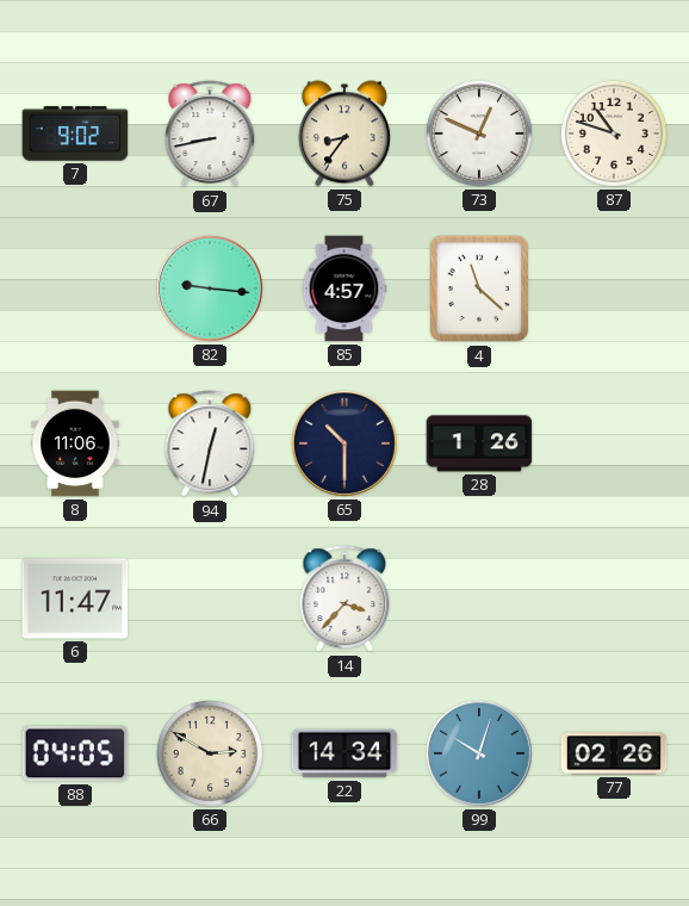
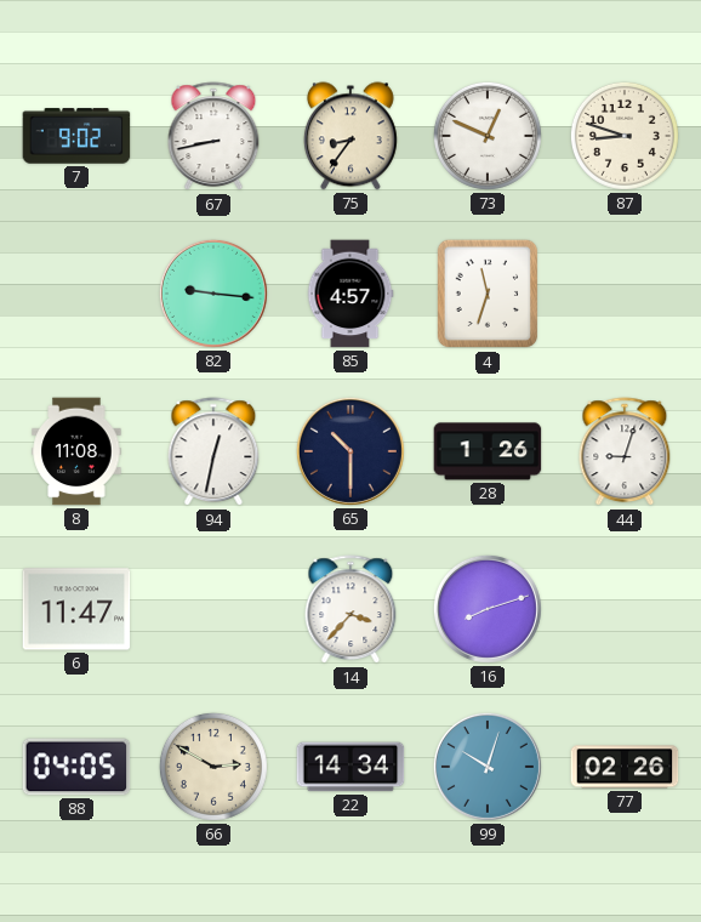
87: 10:48 -> 8:48 (625, 136)
4: 11:22 -> 11:33 (488, 294)
8: 11:06 -> 11:08 (76, 451)
44: none -> 9:03 (625, 453)
16: none -> 8:12 (488, 609)
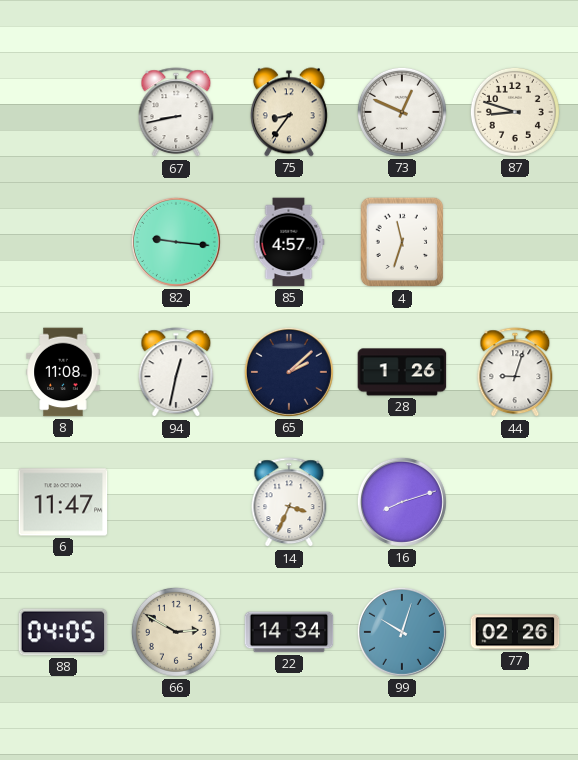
7: 9:02 -> none (76, 136)
65: 10:30 -> 2:08 (289, 372)
14: 3:37 -> 3:34 (289, 503)
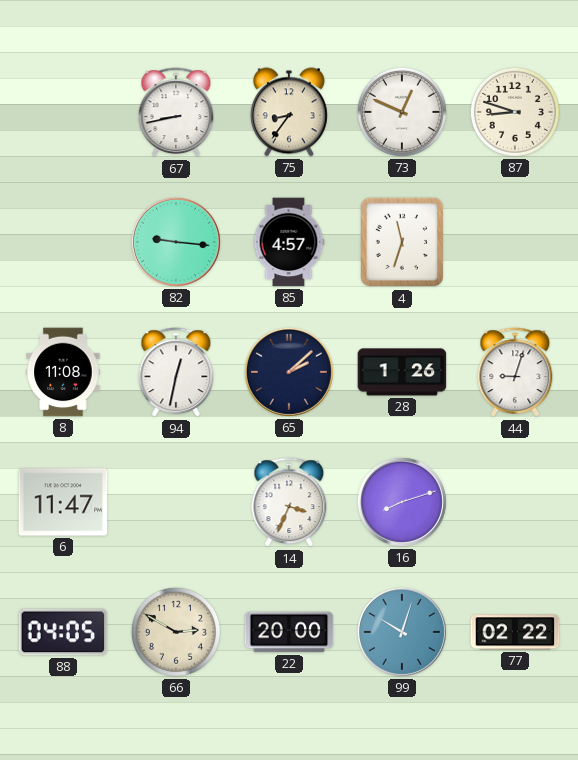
22: 14:34 -> 20:00 (289, 632)
77: 02:26 -> 02:22 (515, 632)
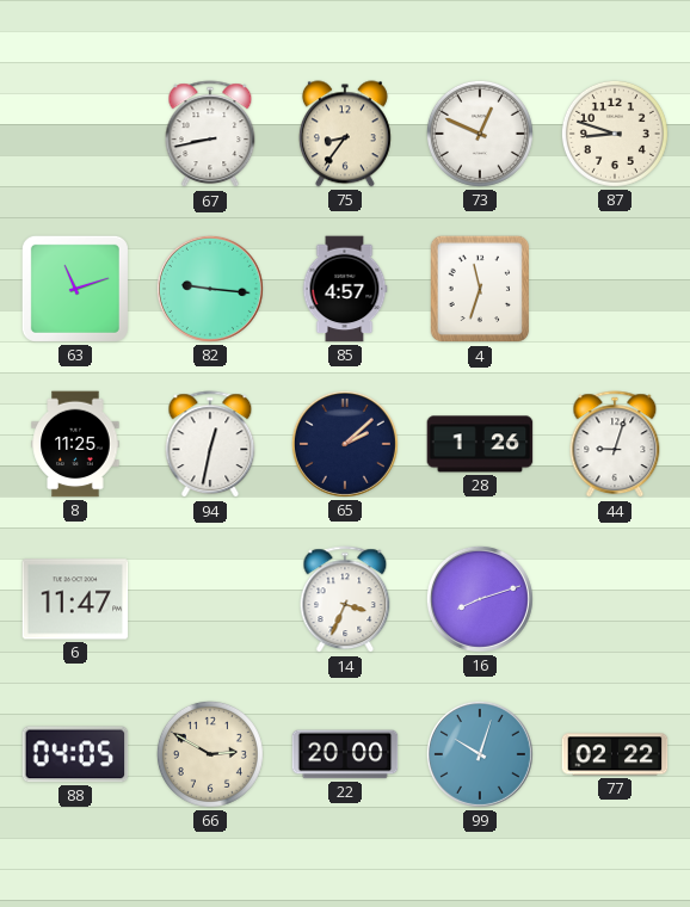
63: none -> 11:12 (75, 289)
8: 11:08 -> 11:25 (75, 444)
